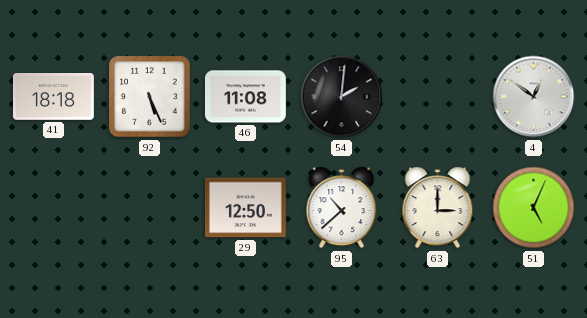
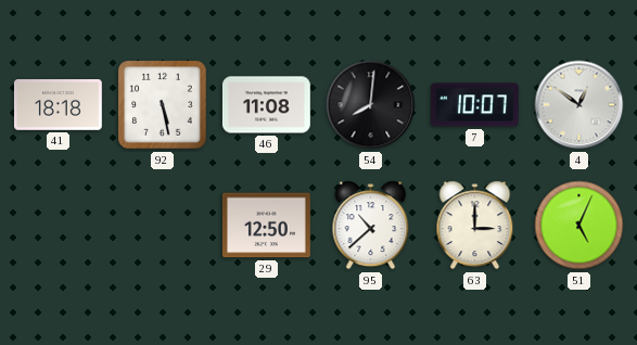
92: 5:26 -> 5:28 (163, 105)
54: 2:01 -> 8:01 (371, 105)
7: none -> 10:07 (475, 105)
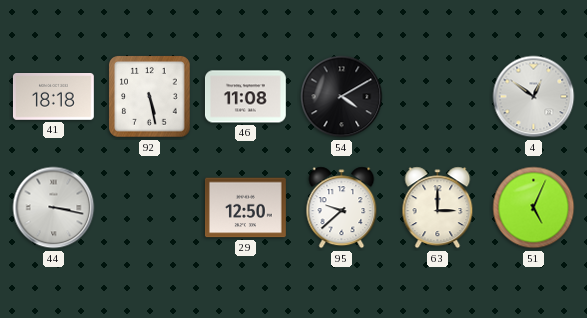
54: 8:01 -> 4:10 (342, 97)
7: 10:07 -> none (475, 105)
44: none -> 3:17 (54, 208)
95: 10:38 -> 9:38 (342, 208)
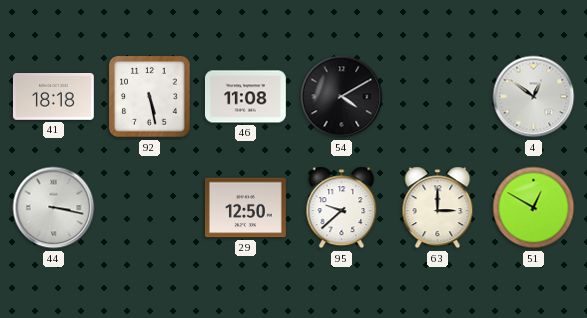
51: 5:04 -> 12:50 (534, 208)
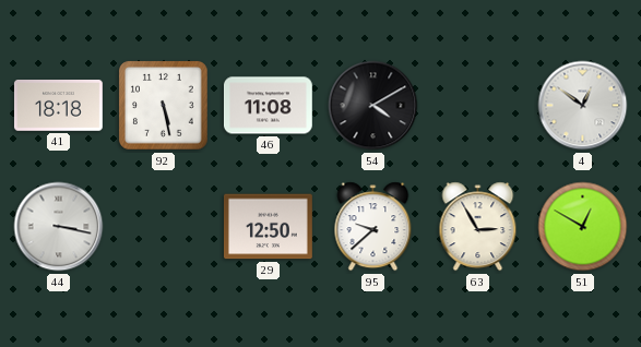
63: 3:00 -> 2:55 (478, 227)
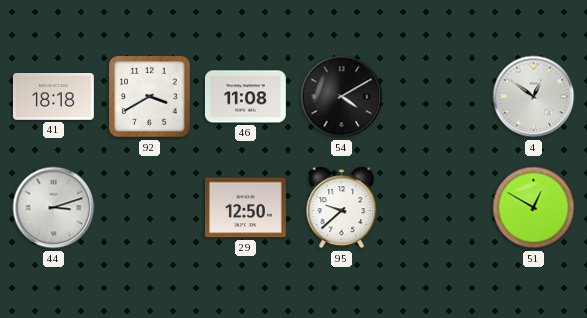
92: 5:28 -> 3:40 (150, 97)
44: 3:17 -> 3:12 (54, 208)
63: 2:55 -> none (478, 227)
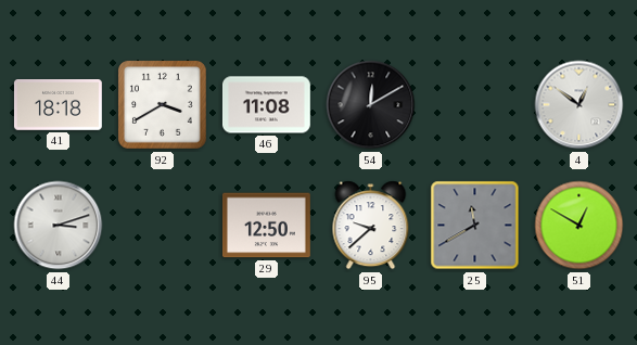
54: 4:10 -> 12:10 (371, 105)
25: none -> 11:40 (475, 226)
